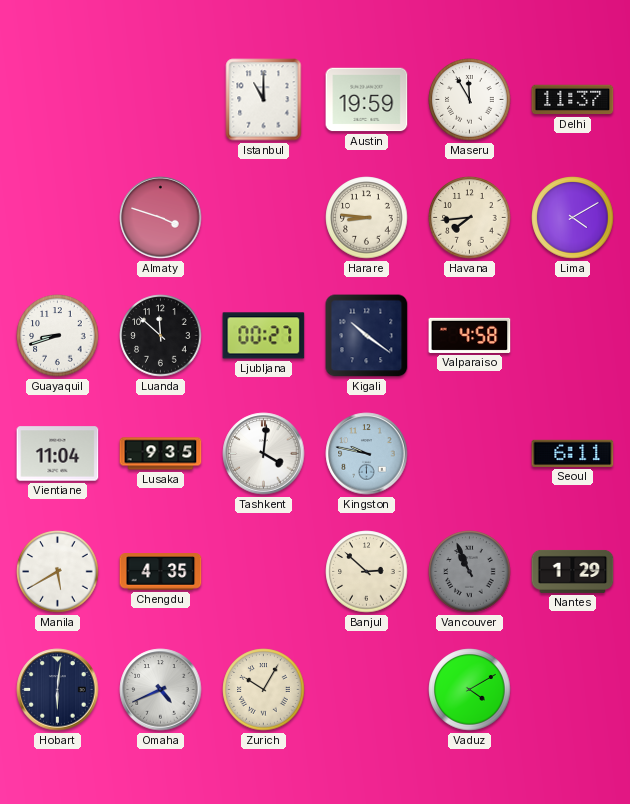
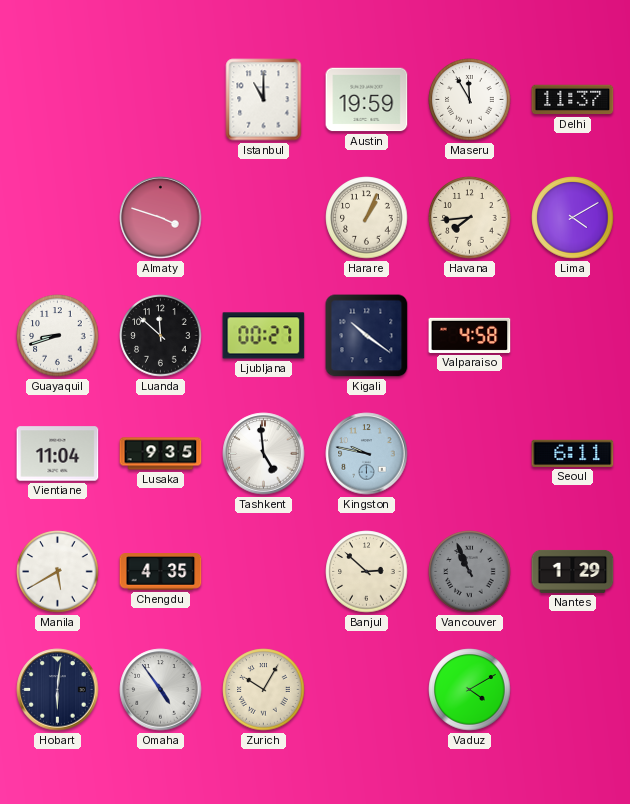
Harare: 8:46 -> 1:04 (367, 218)
Tashkent: 4:01 -> 4:59 (264, 454)
Omaha: 4:41 -> 4:54 (161, 690)
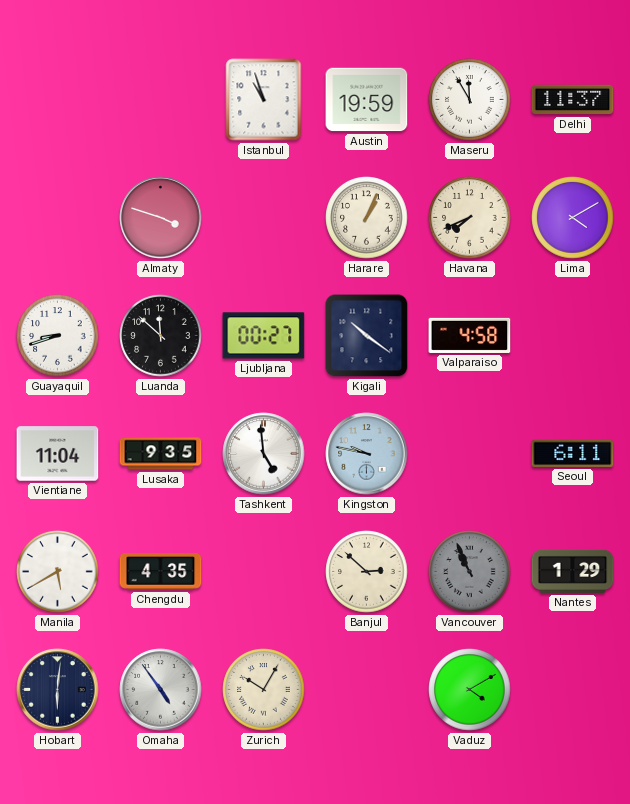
Istanbul: 11:00 -> 10:57 (264, 100)
Havana: 7:44 -> 7:41 (470, 218)
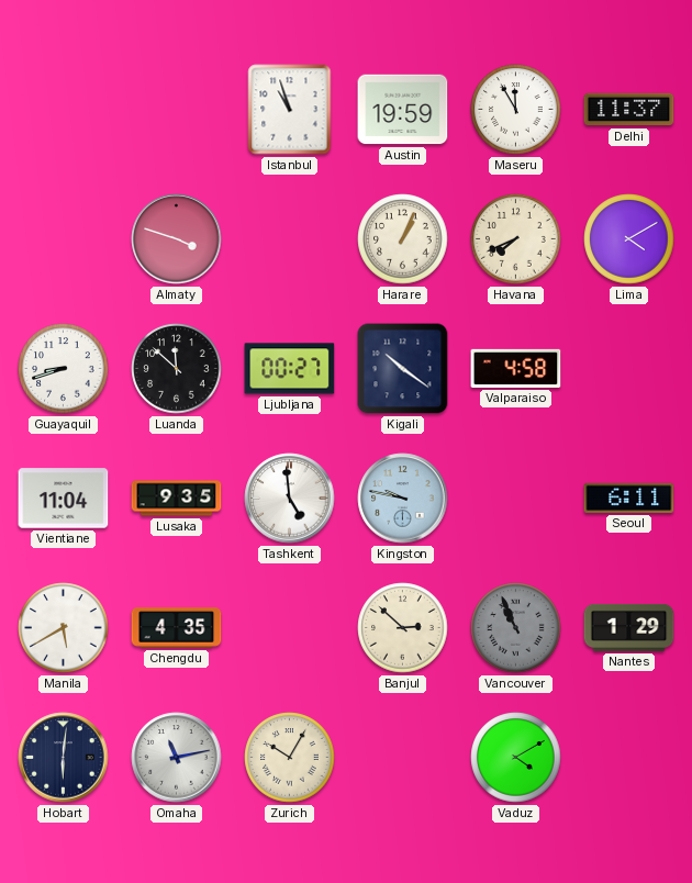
Omaha: 4:54 -> 11:13 (177, 758)
